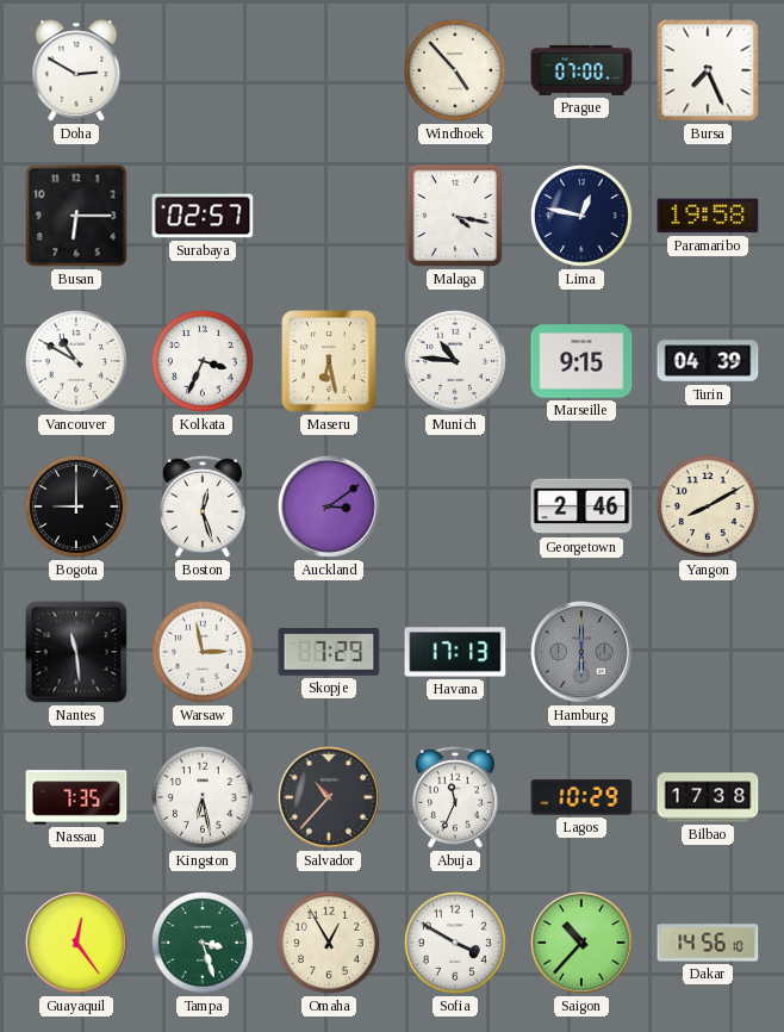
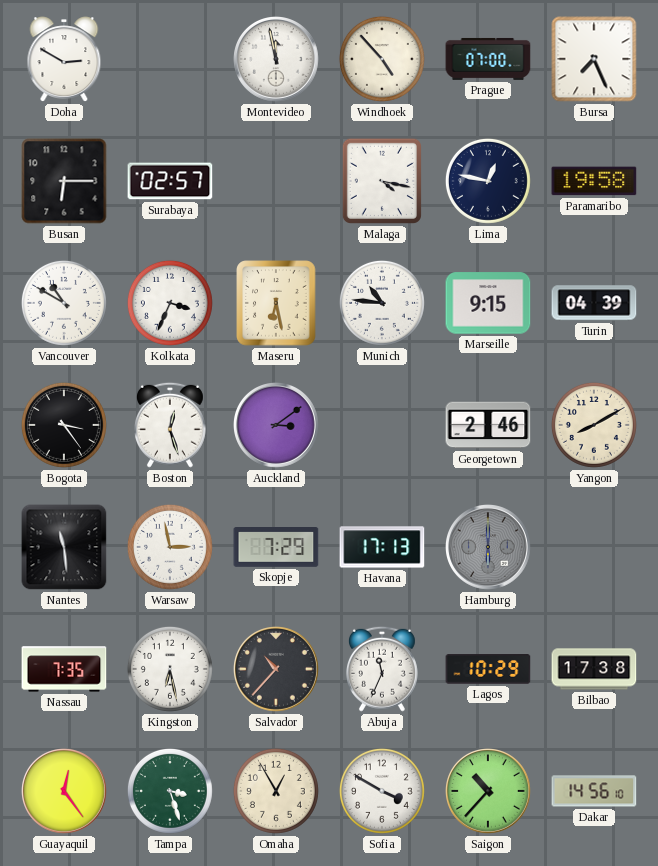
Montevideo: none -> 11:58 (277, 60)
Bogota: 9:00 -> 3:24 (64, 425)
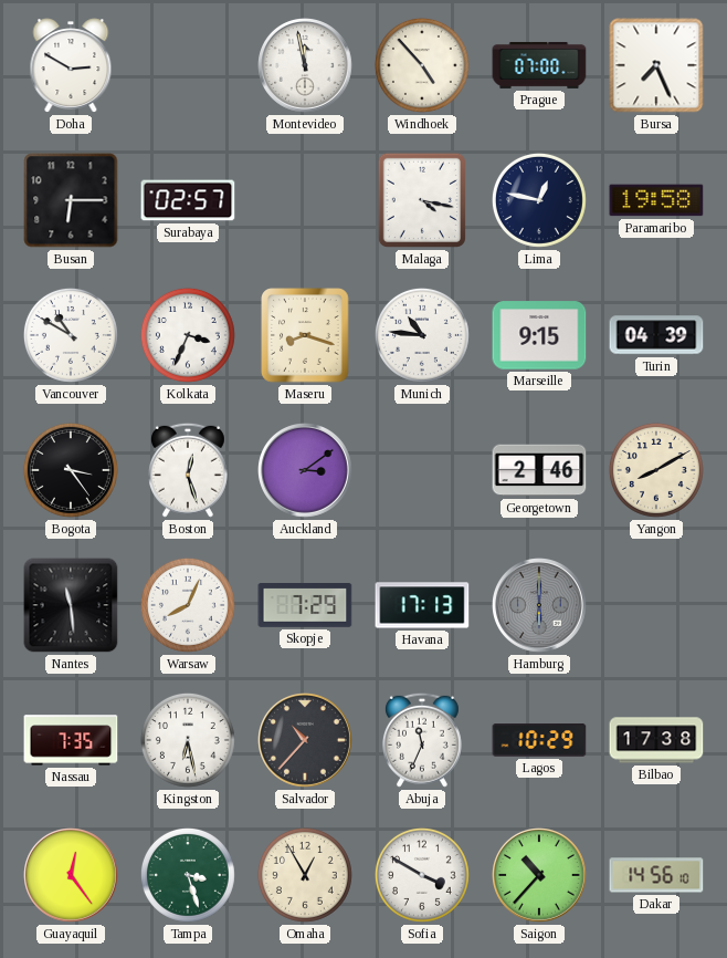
Maseru: 6:28 -> 8:18 (305, 335)
Warsaw: 2:58 -> 8:04 (188, 605)
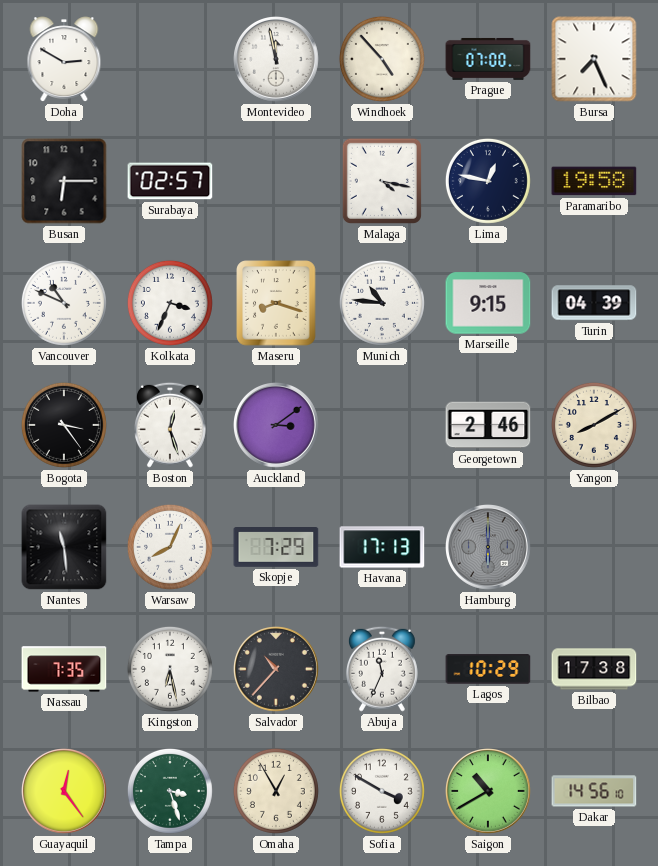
Vancouver: 10:50 -> 10:49 (64, 303)
Saigon: 10:37 -> 10:40 (489, 792)
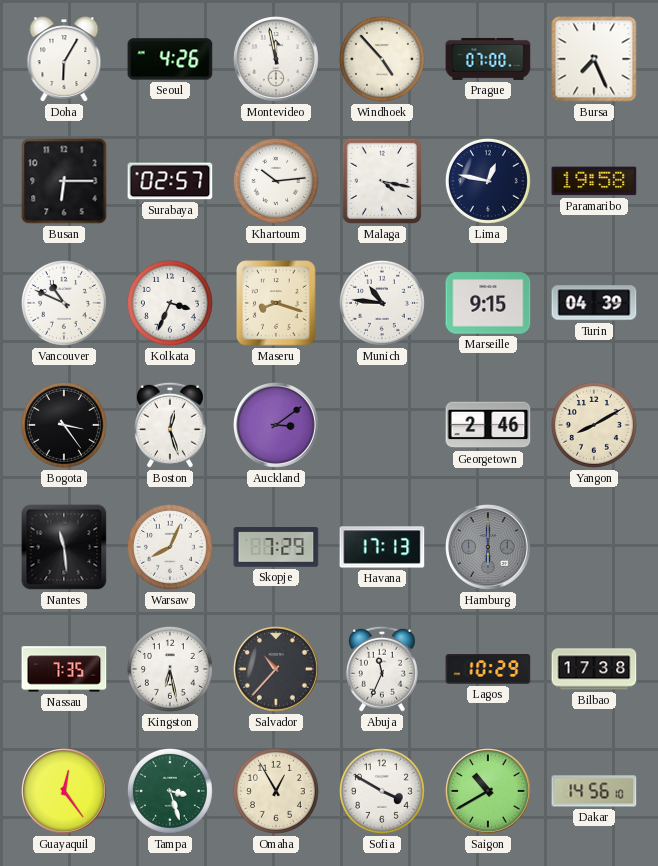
Doha: 2:50 -> 6:05 (64, 59)
Seoul: none -> 4:26 (170, 59)
Khartoum: none -> 10:14 (276, 181)
